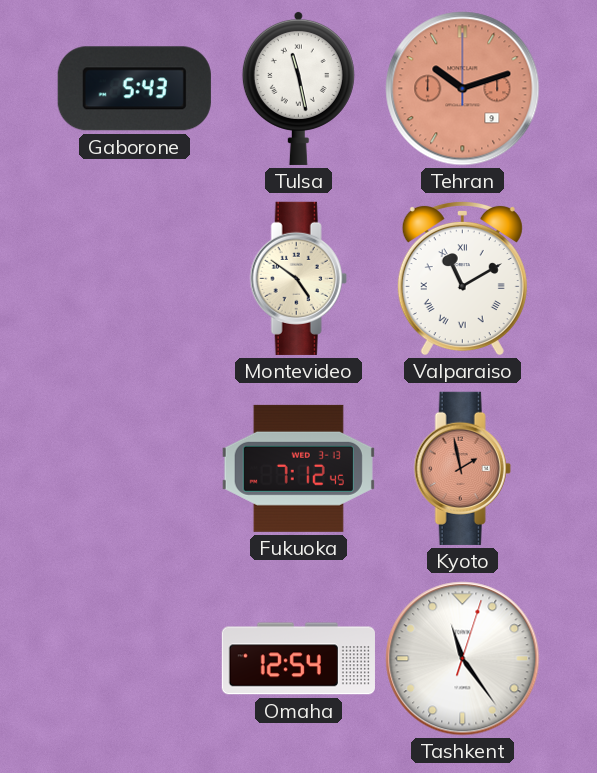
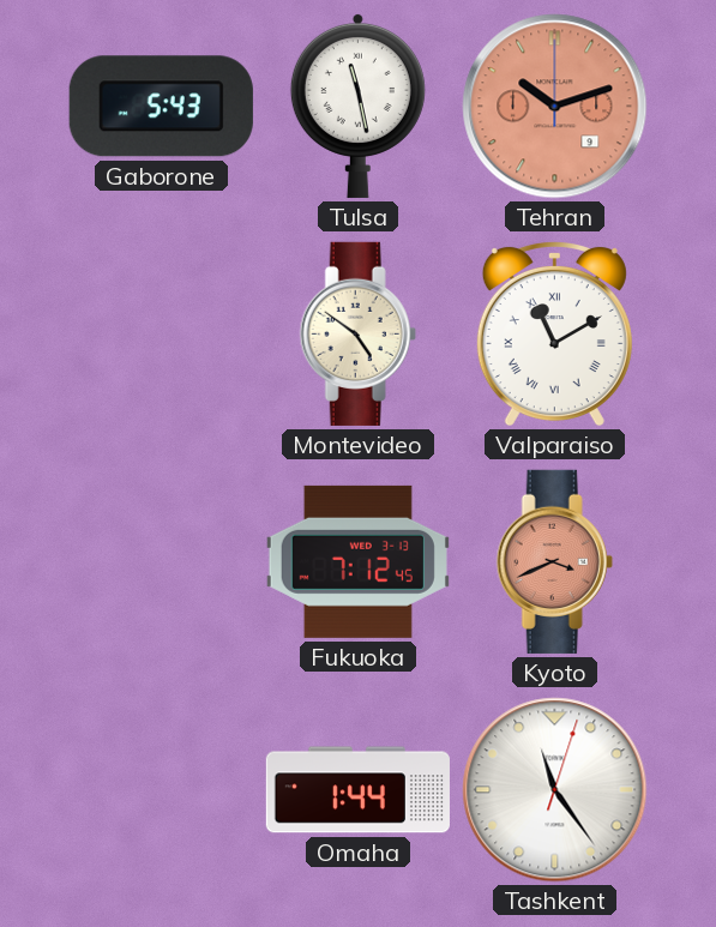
Kyoto: 1:58 -> 3:41 (554, 561)
Omaha: 12:54 -> 1:44 (357, 790)
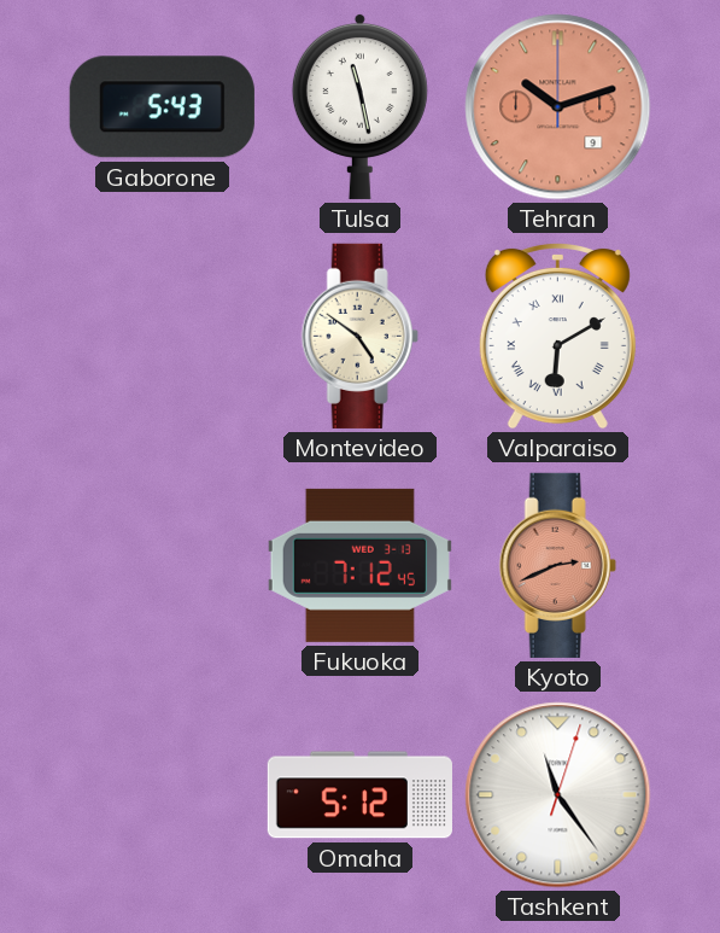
Valparaiso: 11:10 -> 6:10 (557, 336)
Kyoto: 3:41 -> 2:41 (557, 565)
Omaha: 1:44 -> 5:12 (359, 795)
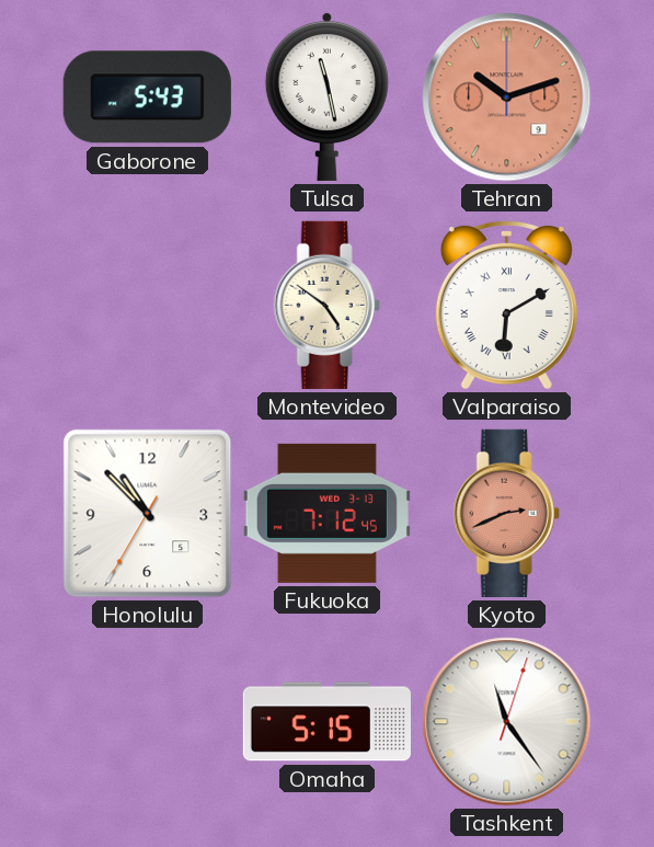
Honolulu: none -> 10:52 (148, 514)
Omaha: 5:12 -> 5:15 (326, 722)
